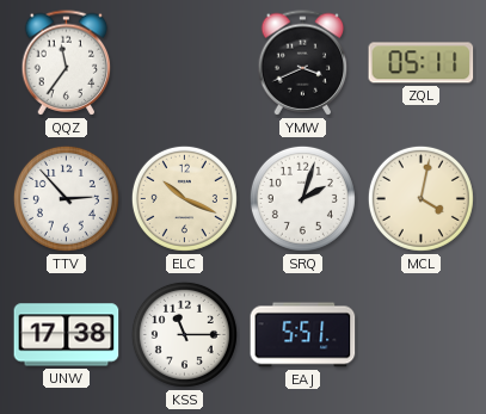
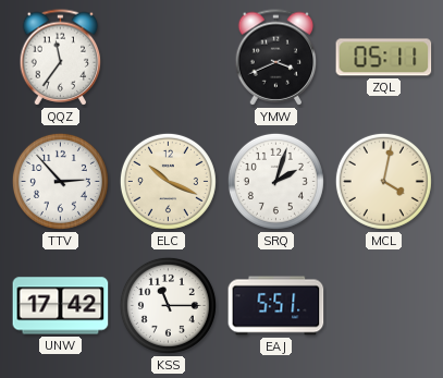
UNW: 17:38 -> 17:42 (61, 306)
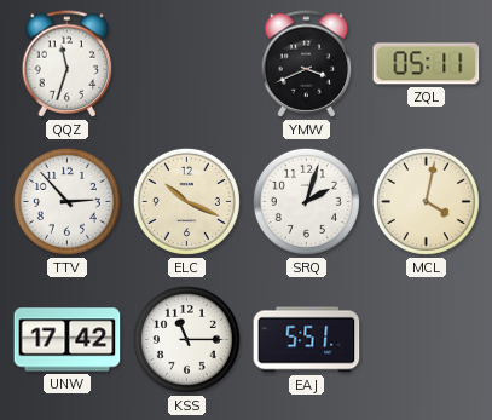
QQZ: 11:36 -> 11:33 (68, 64)
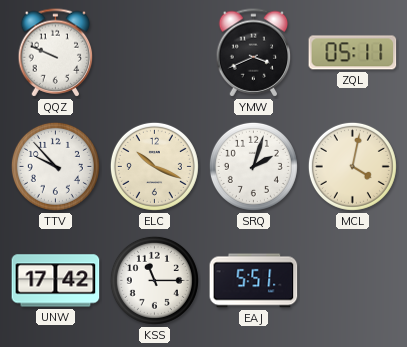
QQZ: 11:33 -> 9:49 (56, 53)
TTV: 2:53 -> 9:53 (55, 166)
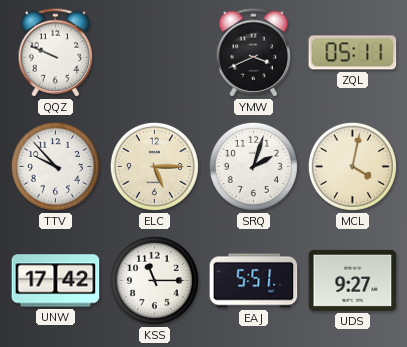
ELC: 10:19 -> 5:15 (154, 166)
UDS: none -> 9:27 (353, 280)
